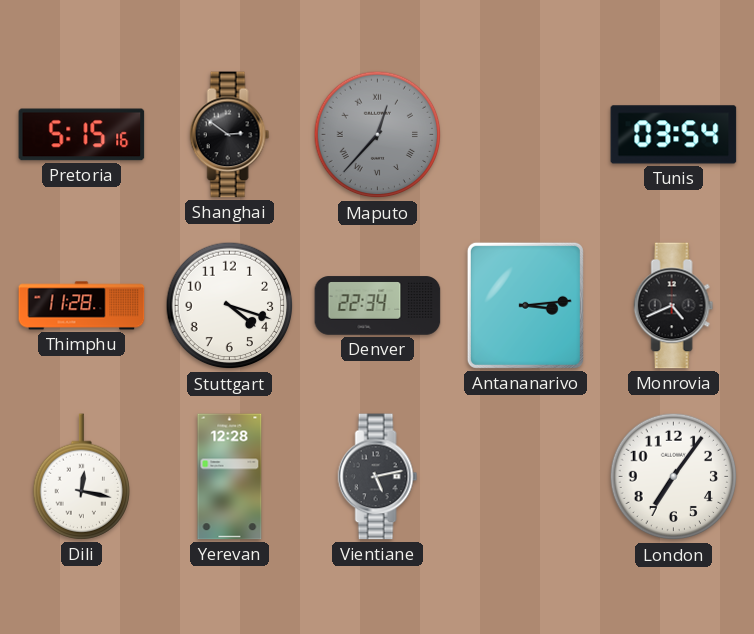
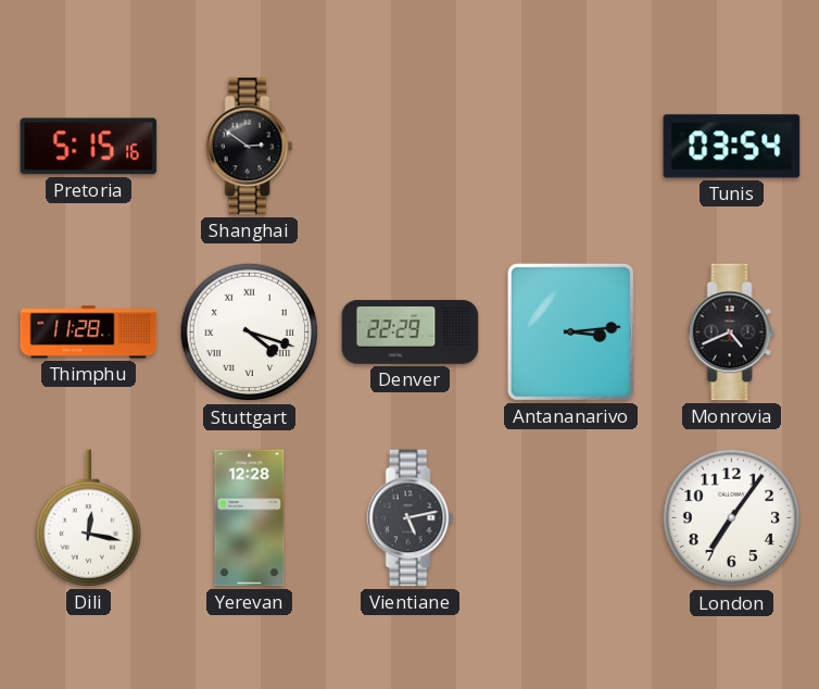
Maputo: 12:37 -> none (378, 135)
Stuttgart numerals: Arabic -> Roman (250, 333)
Denver: 22:34 -> 22:29 (411, 333)
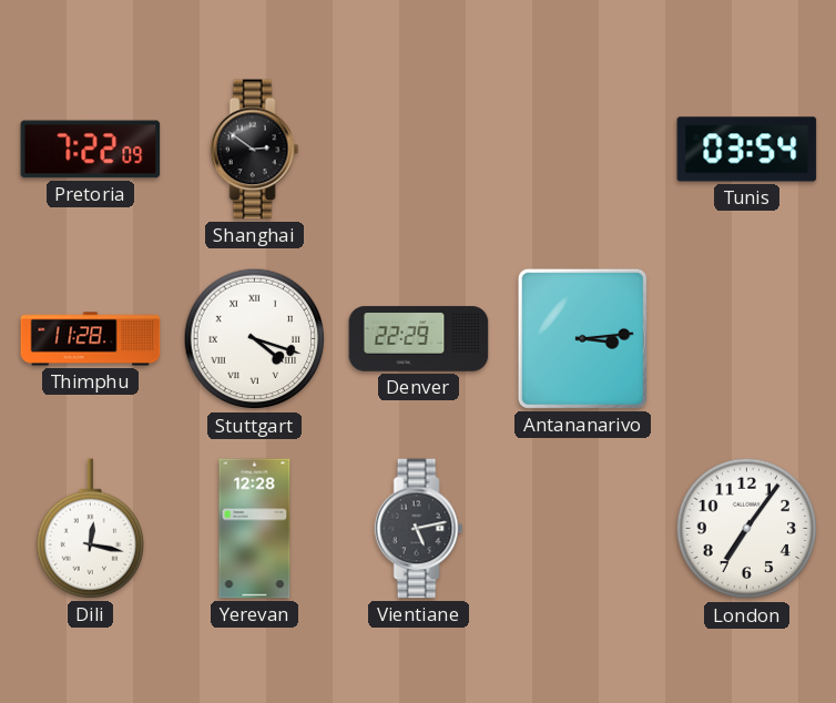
Pretoria: 5:15 -> 7:22 (91, 150)
Monrovia: 4:41 -> none (732, 333)
